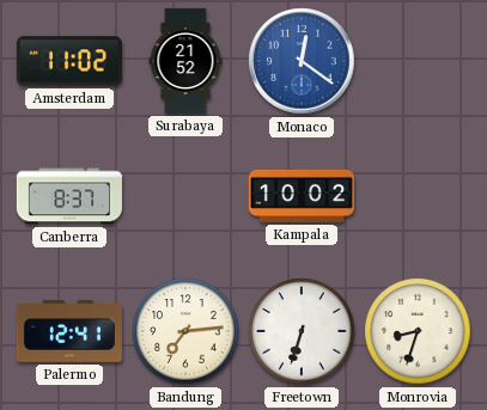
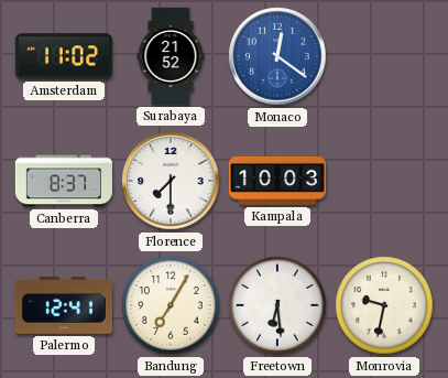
Florence: none -> 7:30 (171, 181)
Kampala: 10:02 -> 10:03 (277, 181)
Bandung: 7:14 -> 7:05 (171, 305)
Freetown: 6:33 -> 6:29 (277, 305)
Monrovia: 8:33 -> 9:32 (384, 305)
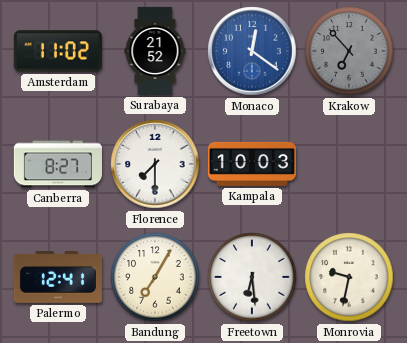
Krakow: none -> 6:53 (349, 51)
Canberra: 8:37 -> 8:27 (58, 164)
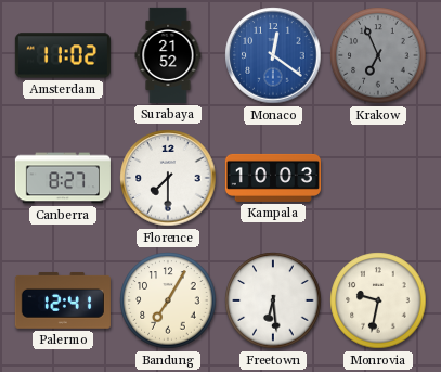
Krakow: 6:53 -> 6:56 (378, 55)
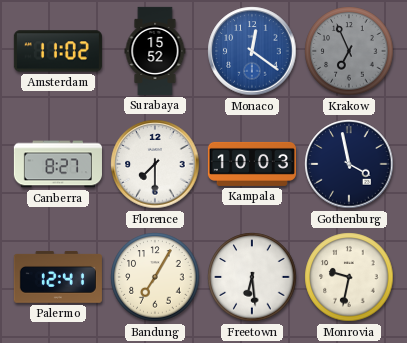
Surabaya: 21:52 -> 15:52 (155, 51)
Gothenburg: none -> 3:58 (349, 164)
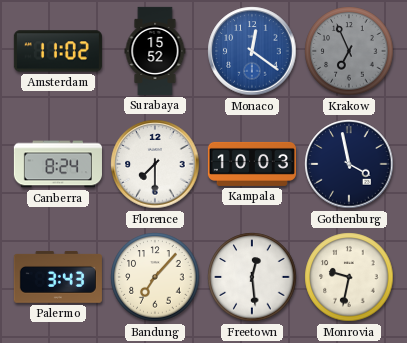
Canberra: 8:27 -> 8:24 (58, 164)
Palermo: 12:41 -> 3:43 (58, 277)
Bandung: 7:05 -> 7:07 (155, 277)
Freetown: 6:29 -> 12:29 (252, 277)
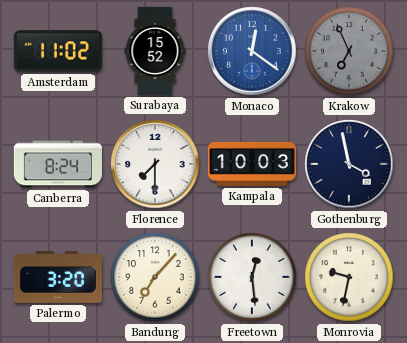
Palermo: 3:43 -> 3:20 (58, 277)
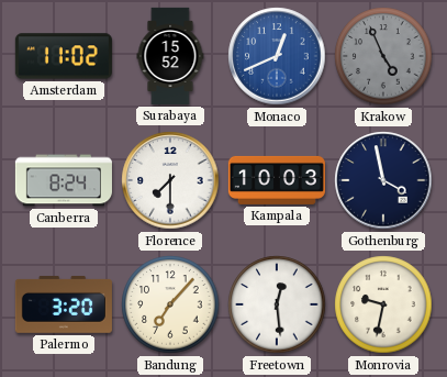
Monaco: 12:21 -> 12:41 (277, 56)
Krakow: 6:56 -> 4:56 (383, 56)
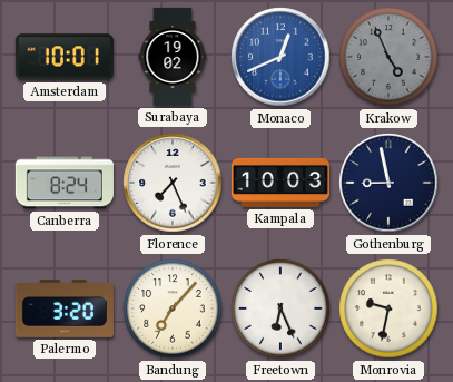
Amsterdam: 11:02 -> 10:01 (65, 57)
Surabaya: 15:52 -> 19:02 (173, 57)
Florence: 7:30 -> 7:26 (173, 183)
Gothenburg: 3:58 -> 8:58 (388, 183)
Freetown: 12:29 -> 6:26 (280, 308)
